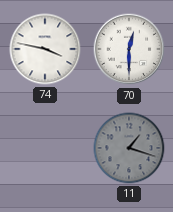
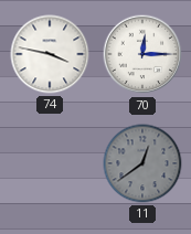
70: 12:30 -> 12:15 (142, 54)
11: 1:18 -> 12:39 (142, 163)
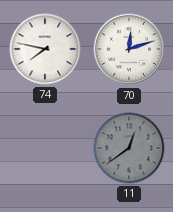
74: 3:47 -> 7:47 (45, 49)
70: 12:15 -> 12:12 (129, 49)
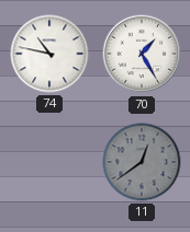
74: 7:47 -> 10:47 (49, 54)
70: 12:12 -> 1:25 (142, 54)
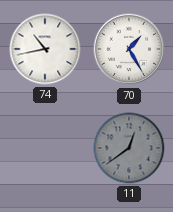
74: 10:47 -> 10:43 (45, 49)
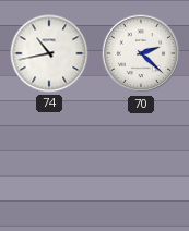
70: 1:25 -> 2:22 (141, 53)
11: 12:39 -> none (129, 148)
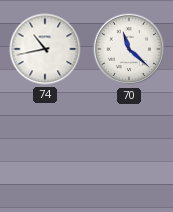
70: 2:22 -> 11:22 (129, 49)
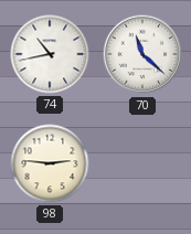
98: none -> 2:46 (50, 163)
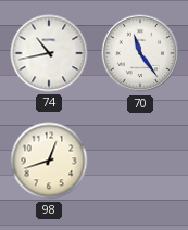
70: 11:22 -> 11:24 (140, 53)
98: 2:46 -> 12:42 (49, 161)
